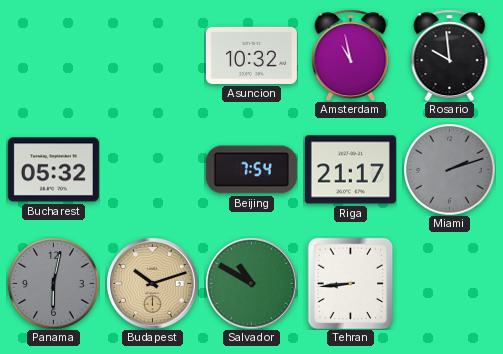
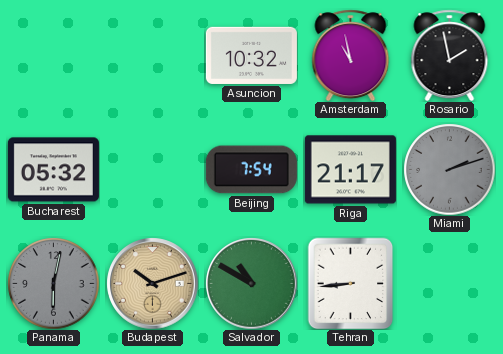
Rosario: 9:59 -> 1:58 (450, 55)
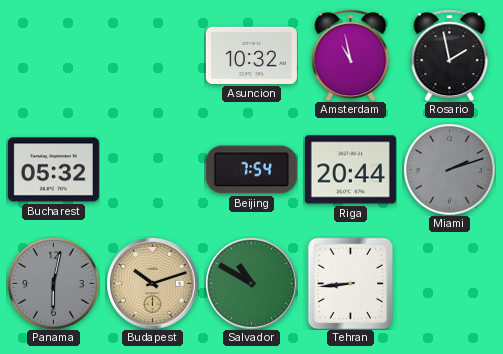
Riga: 21:17 -> 20:44 (350, 170)
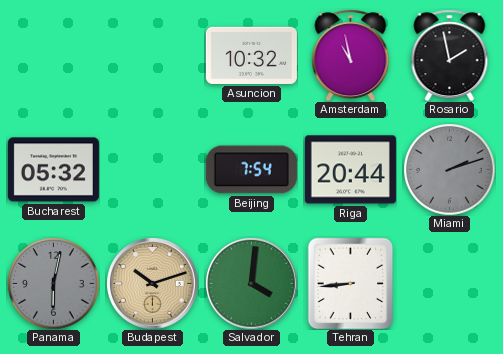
Salvador: 10:50 -> 4:01 (251, 283)
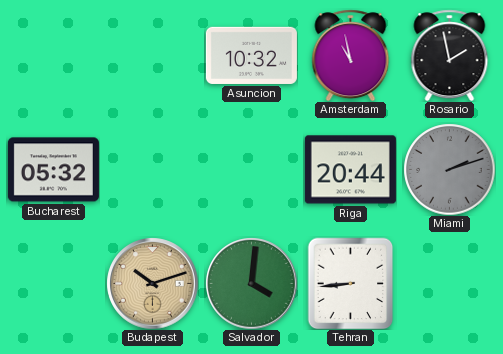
Beijing: 7:54 -> none (251, 170)
Panama: 6:02 -> none (53, 283)
